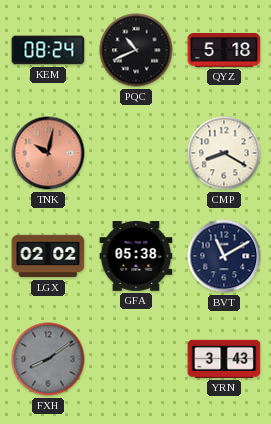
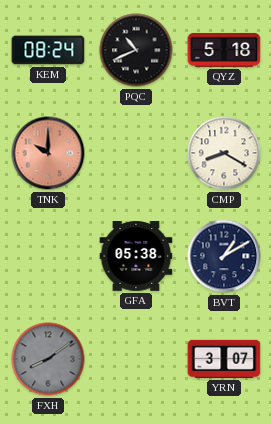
TNK: 10:02 -> 10:00 (48, 153)
LGX: 02:02 -> none (48, 256)
BVT: 11:10 -> 1:10 (224, 256)
YRN: 3:43 -> 3:07 (224, 359)
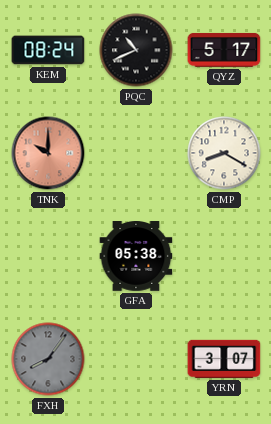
QYZ: 5:18 -> 5:17 (224, 50)
BVT: 1:10 -> none (224, 256)
FXH: 8:09 -> 8:06 (48, 359)
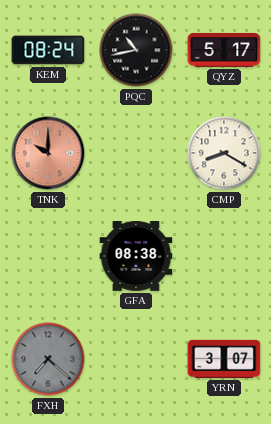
PQC: 10:41 -> 10:43 (136, 50)
GFA: 05:38 -> 08:38 (136, 257)
FXH: 8:06 -> 7:22 (48, 359)
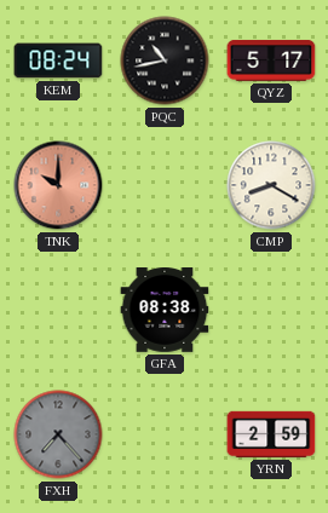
FXH: 7:22 -> 7:23 (58, 434)
YRN: 3:07 -> 2:59 (271, 434)
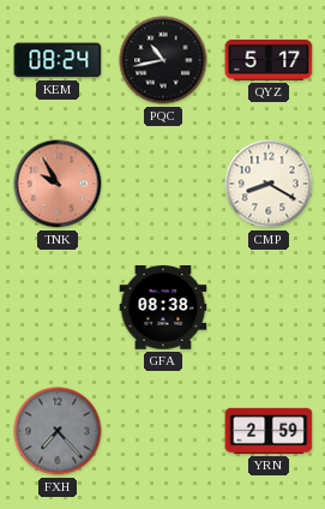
TNK: 10:00 -> 9:55 (58, 184)
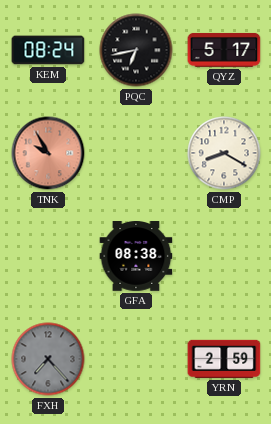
PQC: 10:43 -> 6:43 (136, 50)
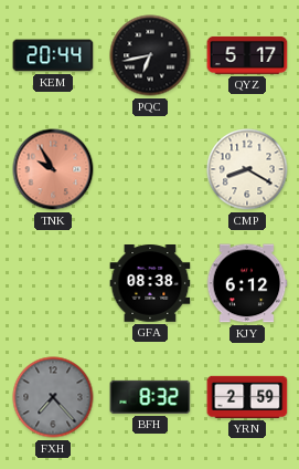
KEM: 08:24 -> 20:44 (53, 55)
KJY: none -> 6:12 (247, 283)
BFH: none -> 8:32 (150, 397)
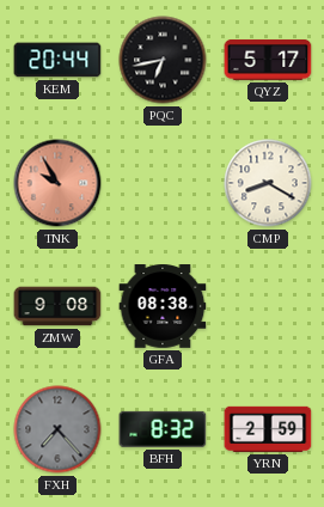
ZMW: none -> 9:08 (57, 306)
KJY: 6:12 -> none (247, 283)
